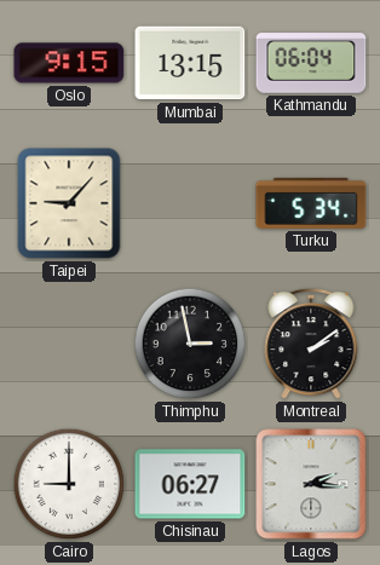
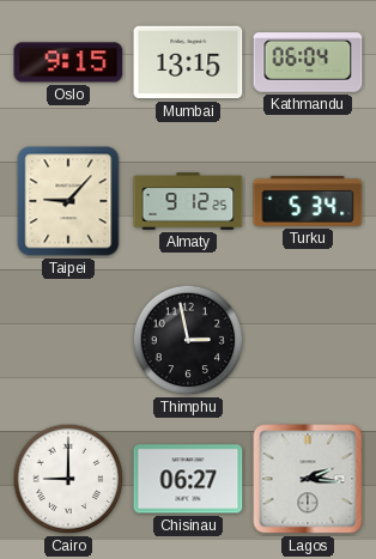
Almaty: none -> 9:12 (188, 201)
Montreal: 2:09 -> none (311, 344)
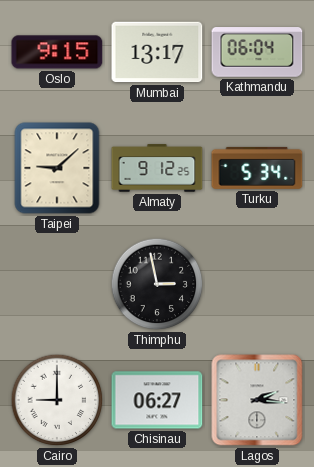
Mumbai: 13:15 -> 13:17 (157, 52)
Taipei: 9:07 -> 9:08 (57, 168)
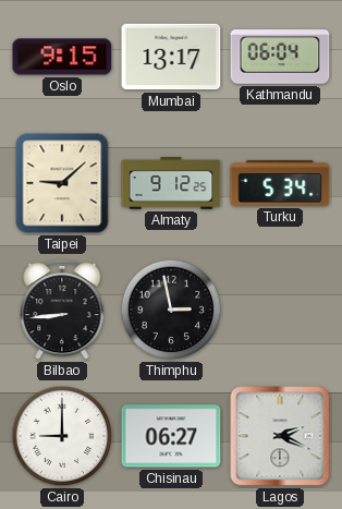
Bilbao: none -> 8:44 (62, 310)
Lagos: 2:16 -> 2:19 (280, 436)
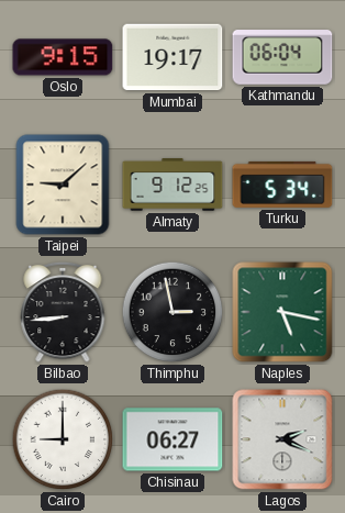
Mumbai: 13:17 -> 19:17 (172, 57)
Naples: none -> 5:17 (282, 312)
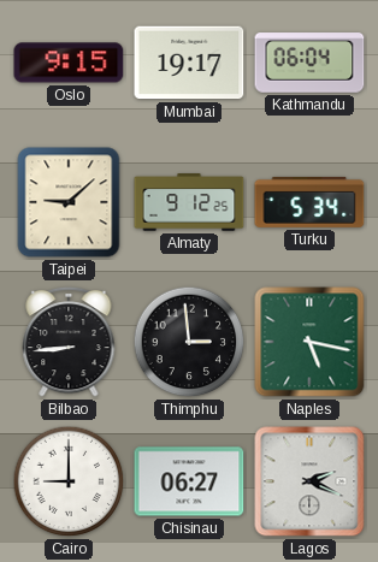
Thimphu: 2:58 -> 2:59 (189, 342)
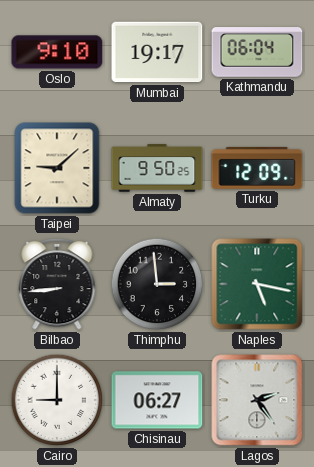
Oslo: 9:15 -> 9:10 (57, 52)
Almaty: 9:12 -> 9:50 (157, 168)
Turku: 5:34 -> 12:09 (257, 168)
Lagos: 2:19 -> 2:24 (257, 400)
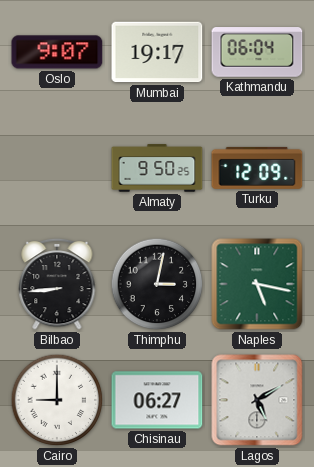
Oslo: 9:10 -> 9:07 (57, 52)
Taipei: 9:08 -> none (57, 168)
Thimphu: 2:59 -> 3:02 (157, 284)
Lagos: 2:24 -> 5:10 (257, 400)
